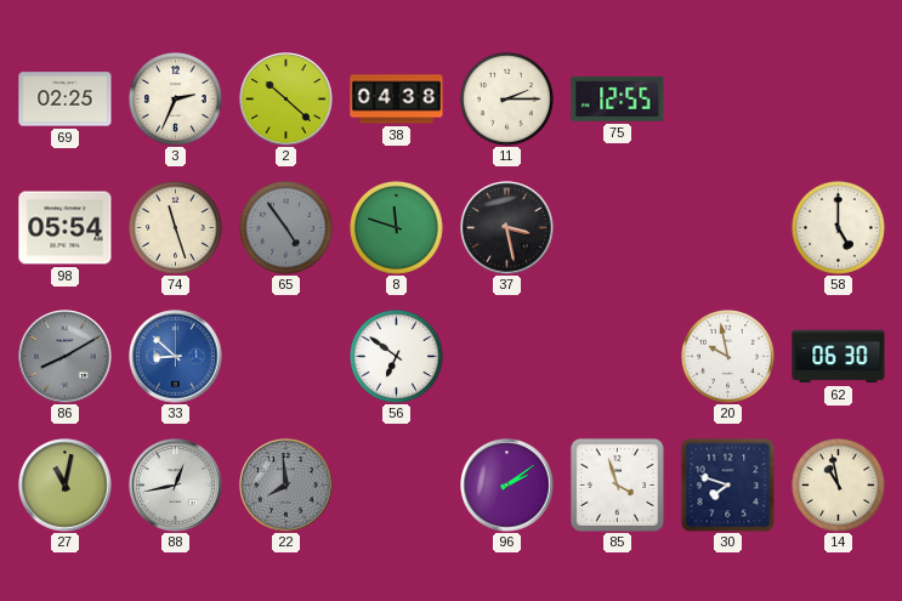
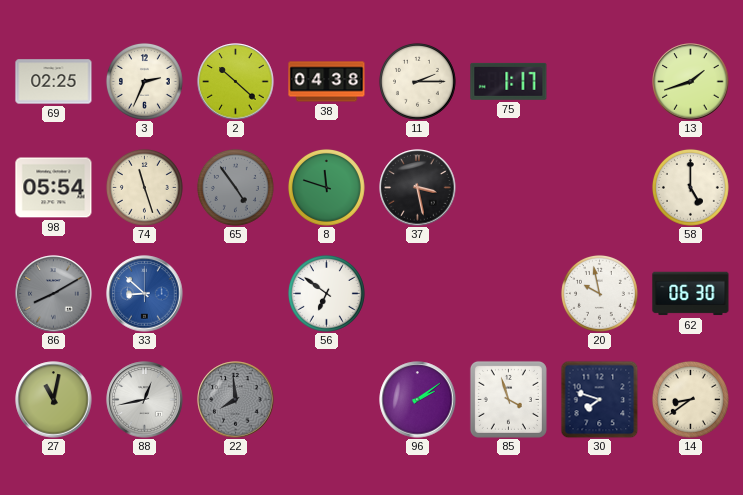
75: 12:55 -> 1:17 (509, 81)
13: none -> 1:42 (691, 82)
14: 10:58 -> 8:39 (690, 399)
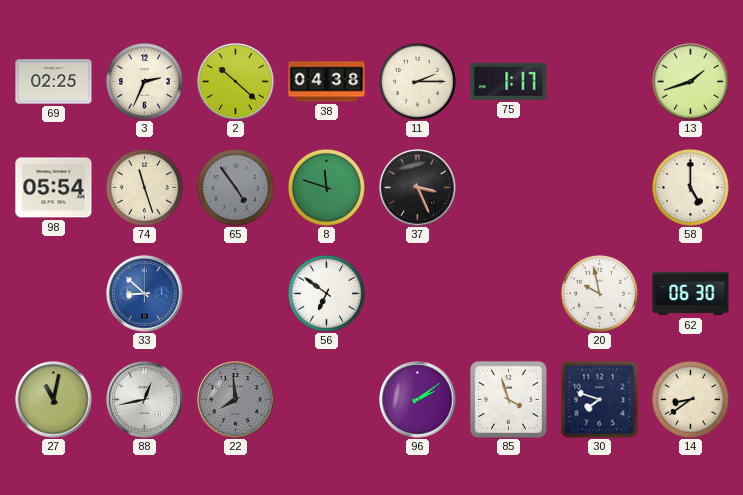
37: 3:28 -> 3:26 (418, 188)
86: 8:10 -> none (54, 294)
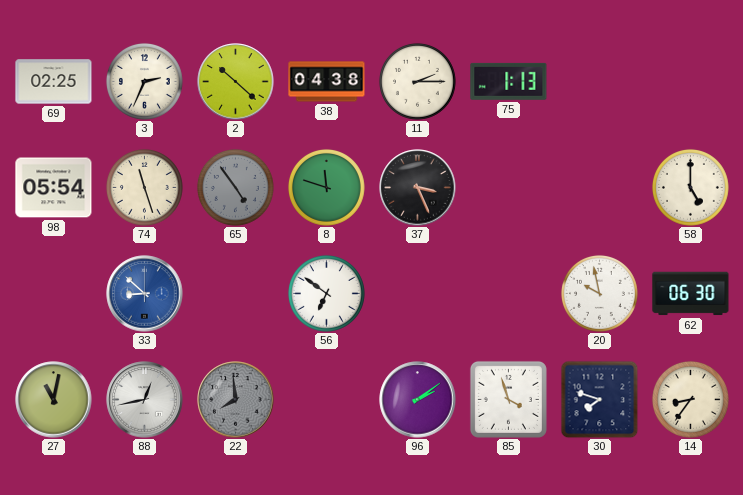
75: 1:17 -> 1:13 (509, 81)
13: 1:42 -> none (691, 82)
14: 8:39 -> 8:36 (690, 399)
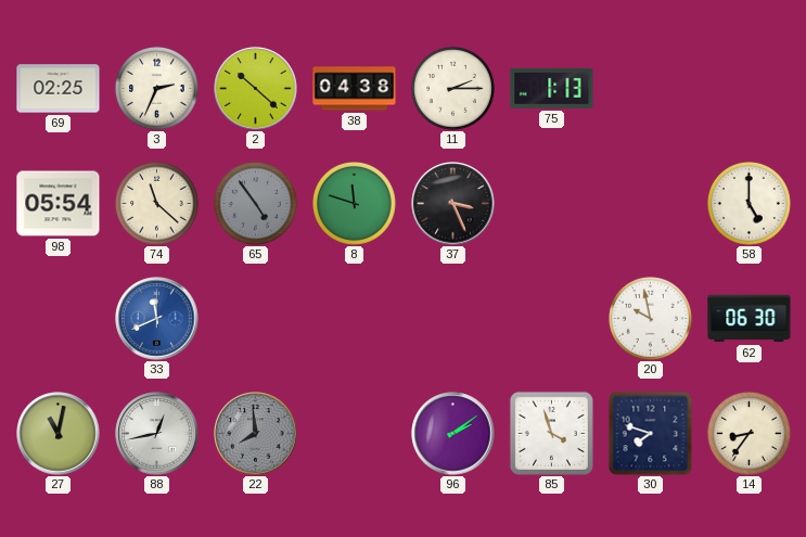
74: 11:27 -> 11:22 (156, 203)
33: 8:52 -> 11:41 (157, 319)
56: 6:51 -> none (326, 293)
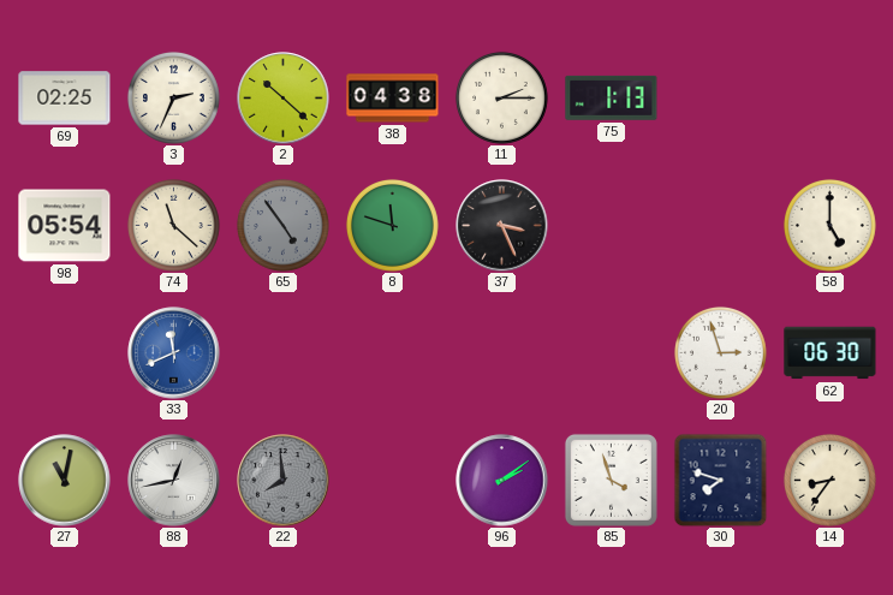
20: 9:58 -> 2:57 (720, 352)
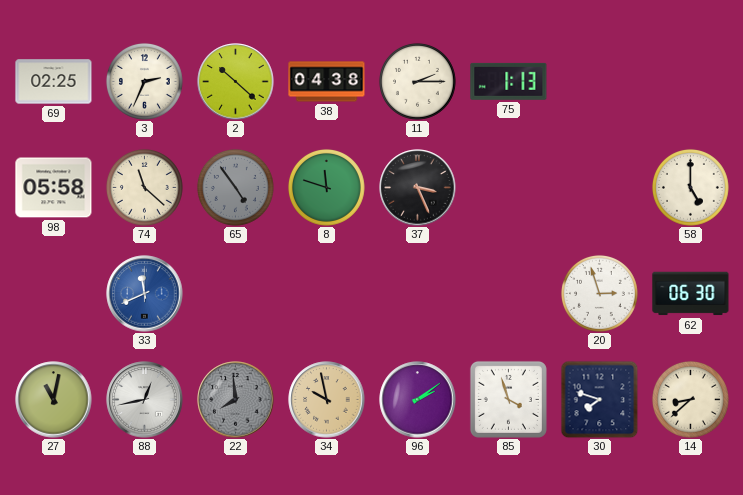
98: 05:54 -> 05:58 (54, 188)
34: none -> 9:58 (327, 400)
14: 8:36 -> 8:38 (690, 399)
